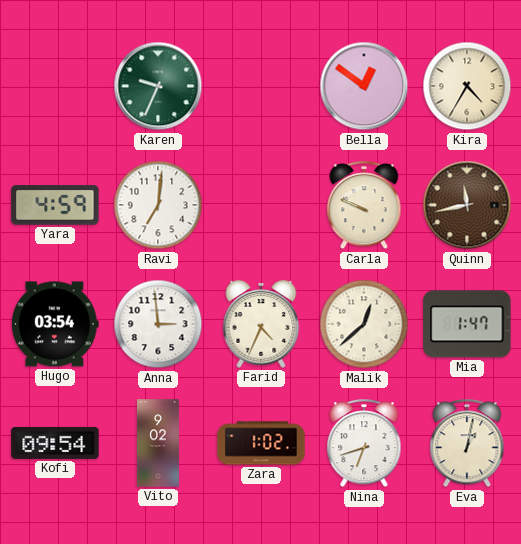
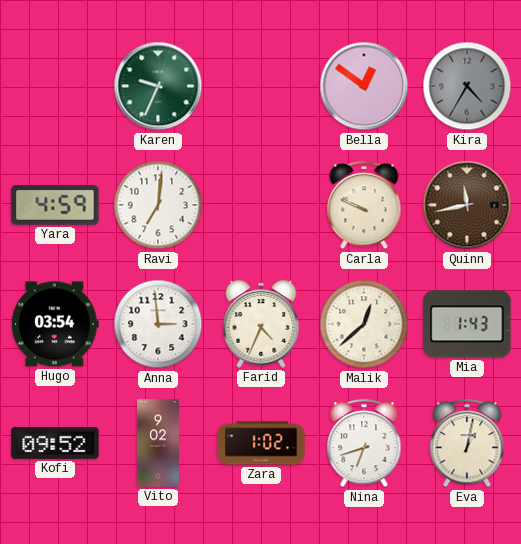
Kira dial: cream -> grey (467, 86)
Mia: 1:47 -> 1:43 (467, 324)
Kofi: 09:54 -> 09:52 (55, 443)
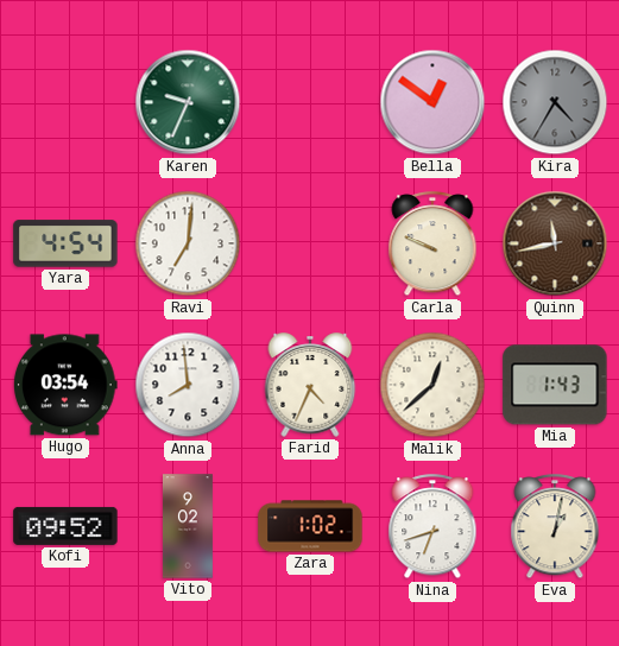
Yara: 4:59 -> 4:54 (65, 243)
Anna: 2:59 -> 7:59 (188, 385)
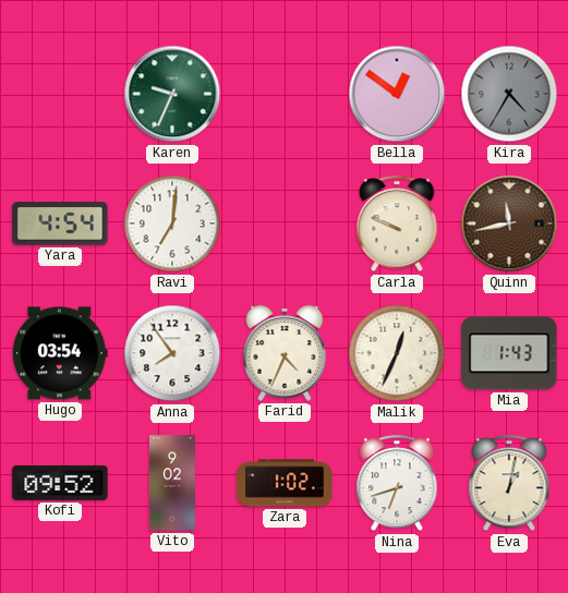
Anna: 7:59 -> 7:54 (172, 353)
Malik: 12:38 -> 12:34 (397, 353)
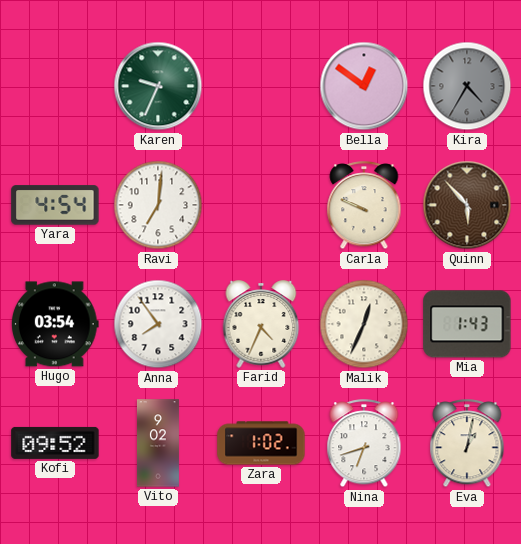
Quinn: 11:43 -> 5:53 (467, 205)
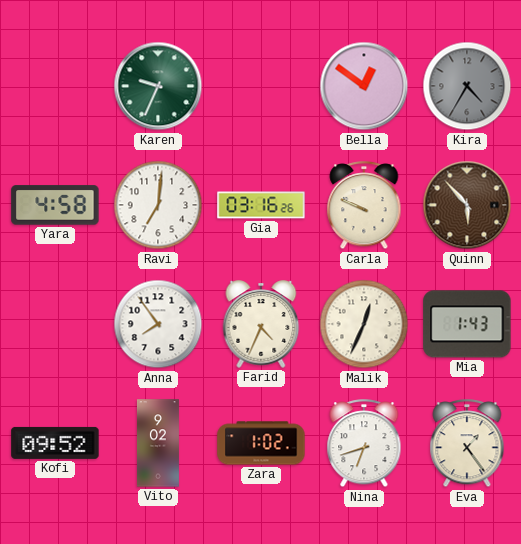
Yara: 4:54 -> 4:58 (55, 205)
Gia: none -> 03:16 (261, 205)
Hugo: 03:54 -> none (55, 324)
Eva: 1:02 -> 1:24 (467, 444)
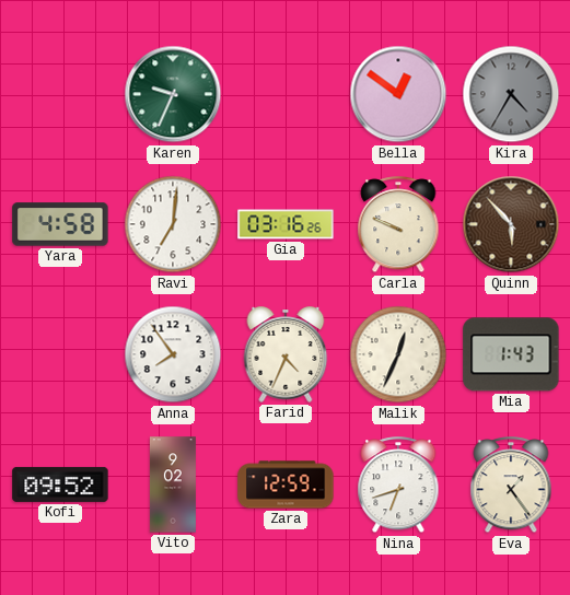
Zara: 1:02 -> 12:59 (286, 485)
